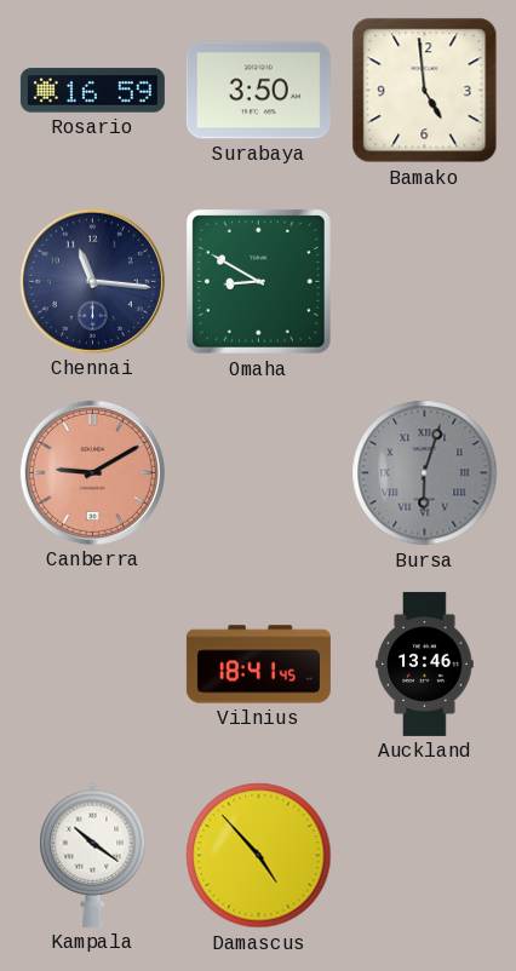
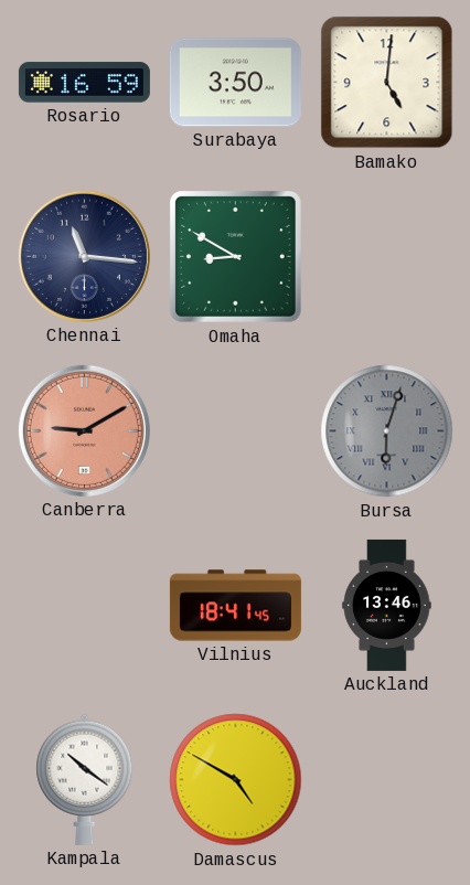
Bamako: 4:59 -> 5:01 (387, 83)
Damascus: 4:53 -> 4:50 (236, 780)
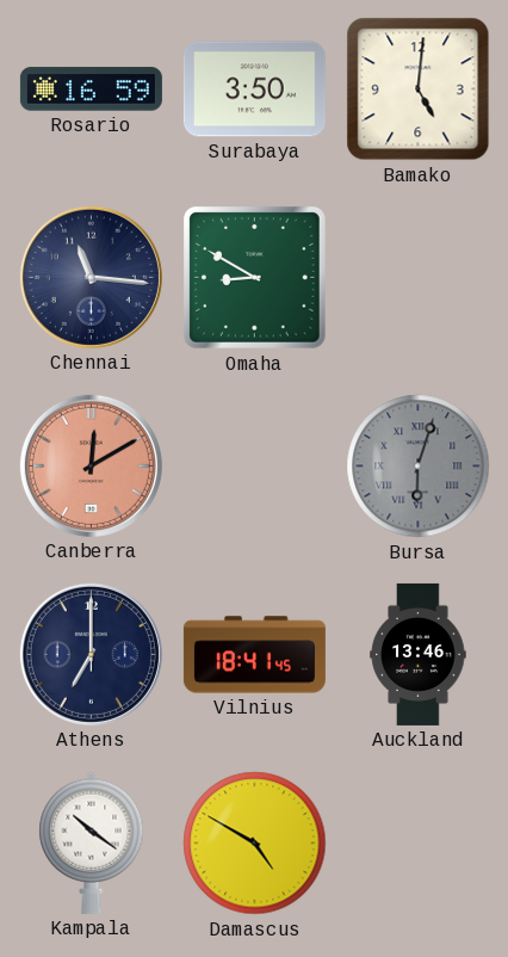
Canberra: 9:10 -> 12:10 (91, 465)
Athens: none -> 7:00 (91, 654)
